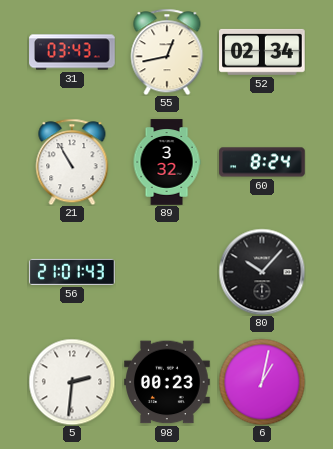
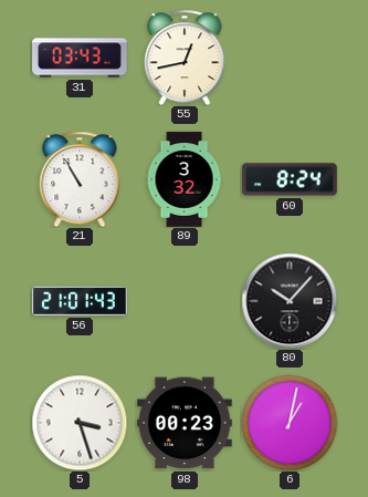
52: 02:34 -> none (263, 52)
5: 2:31 -> 3:27 (80, 423)
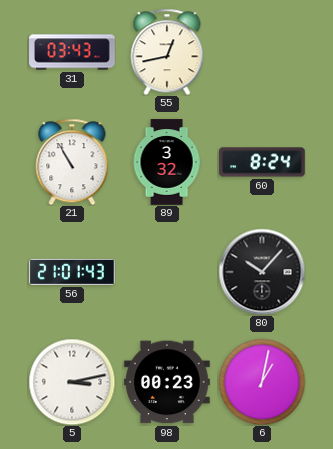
5: 3:27 -> 3:13 (72, 382)
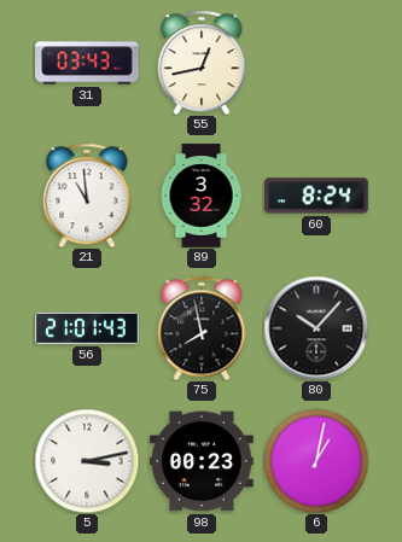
21: 10:55 -> 10:59 (87, 196)
75: none -> 7:58 (202, 328)
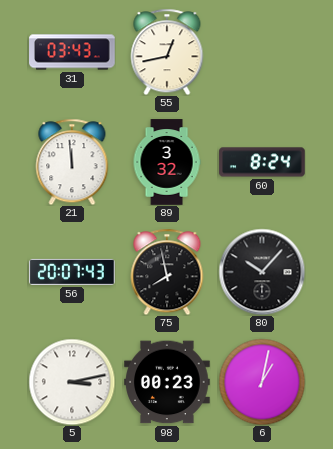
21: 10:59 -> 11:59 (72, 162)
56: 21:01 -> 20:07 (72, 272)
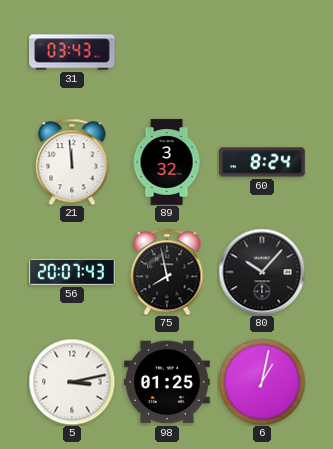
55: 12:43 -> none (167, 52)
98: 00:23 -> 01:25 (167, 382)
